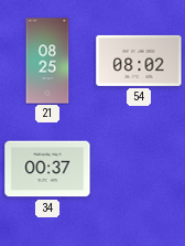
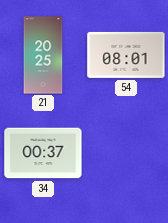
21: 08:25 -> 20:25 (43, 55)
54: 08:02 -> 08:01 (126, 55)
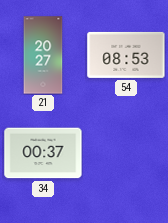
21: 20:25 -> 20:27 (43, 55)
54: 08:01 -> 08:53 (126, 55)
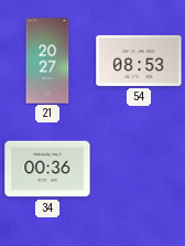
34: 00:37 -> 00:36 (47, 169)
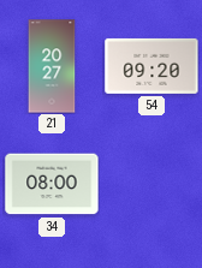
54: 08:53 -> 09:20 (151, 66)
34: 00:36 -> 08:00 (52, 184)
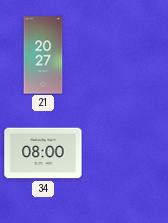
54: 09:20 -> none (151, 66)
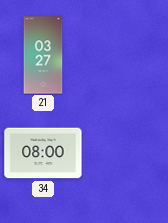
21: 20:27 -> 03:27 (43, 55)
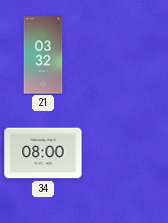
21: 03:27 -> 03:32 (43, 55)
